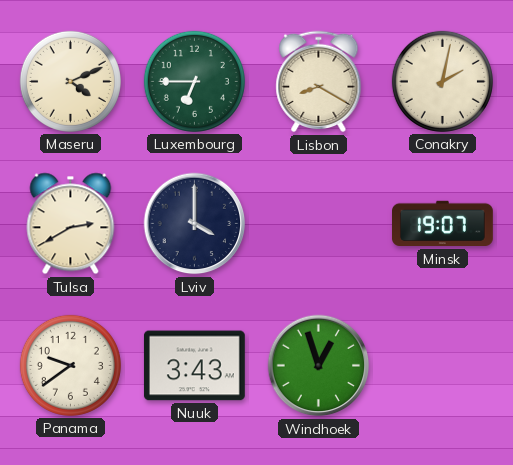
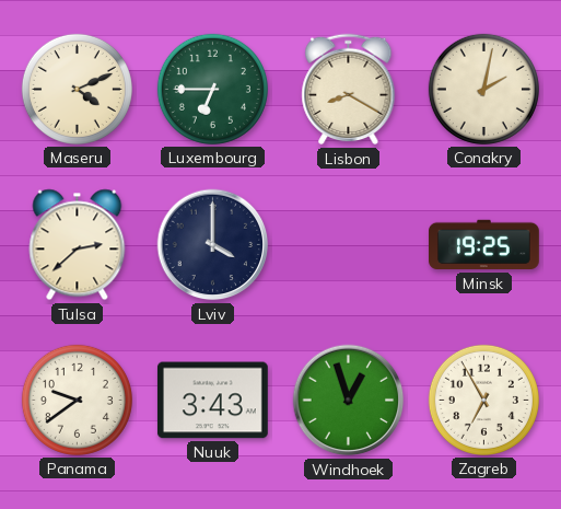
Tulsa: 2:40 -> 2:38 (78, 245)
Minsk: 19:07 -> 19:25 (484, 245)
Zagreb: none -> 6:55 (483, 400)
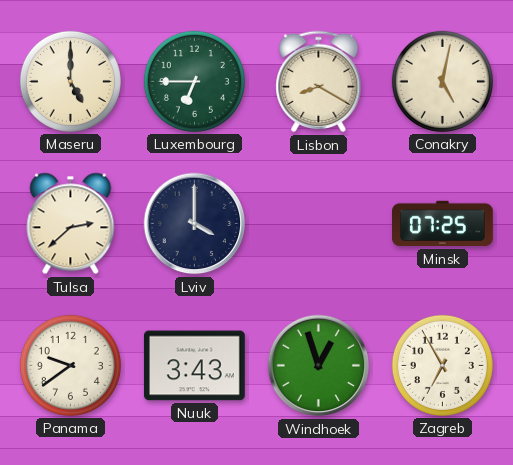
Maseru: 4:11 -> 5:00 (70, 81)
Conakry: 2:02 -> 5:02 (442, 81)
Minsk: 19:25 -> 07:25 (443, 224)
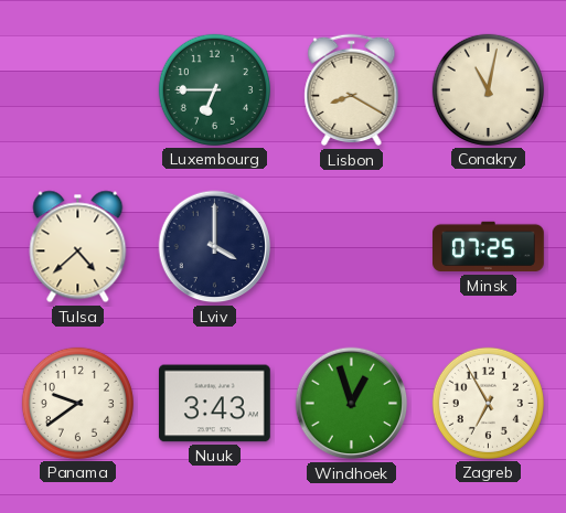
Maseru: 5:00 -> none (70, 81)
Conakry: 5:02 -> 11:02 (488, 89)
Tulsa: 2:38 -> 4:38 (78, 247)
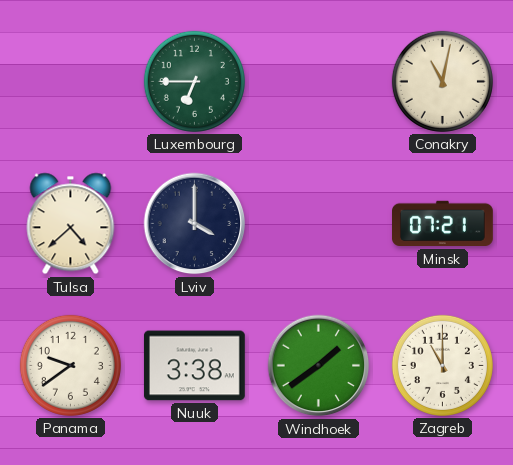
Lisbon: 8:20 -> none (352, 90)
Minsk: 07:25 -> 07:21 (443, 224)
Nuuk: 3:43 -> 3:38 (194, 366)
Windhoek: 12:57 -> 1:39 (319, 366)
Zagreb: 6:55 -> 11:00 (442, 365)
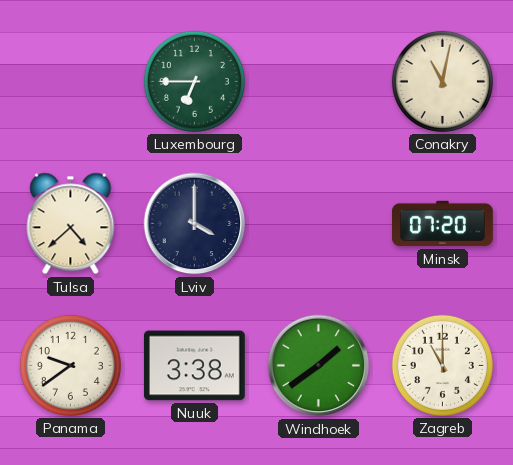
Minsk: 07:21 -> 07:20 (443, 224)
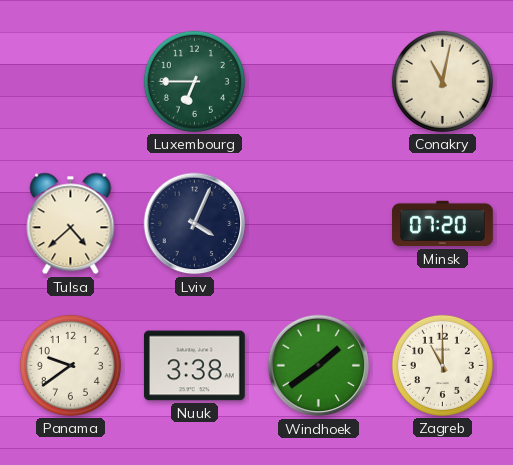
Lviv: 4:00 -> 4:04 (195, 224)
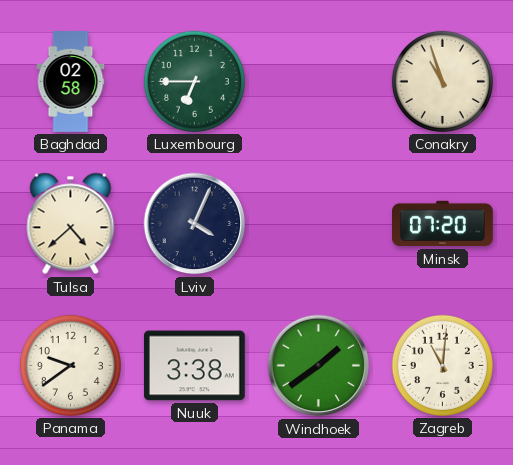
Baghdad: none -> 02:58 (71, 82)
Conakry: 11:02 -> 10:57 (442, 81)
Zagreb: 11:00 -> 11:01 (442, 365)
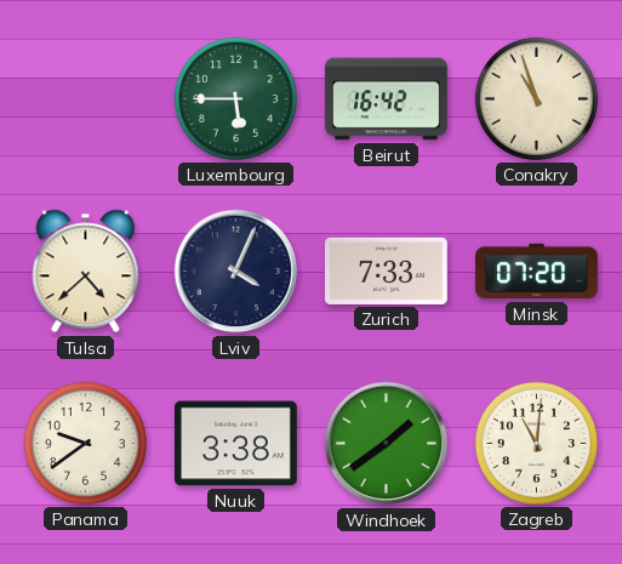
Baghdad: 02:58 -> none (71, 82)
Luxembourg: 6:45 -> 5:45 (235, 98)
Beirut: none -> 16:42 (386, 99)
Zurich: none -> 7:33 (386, 270)
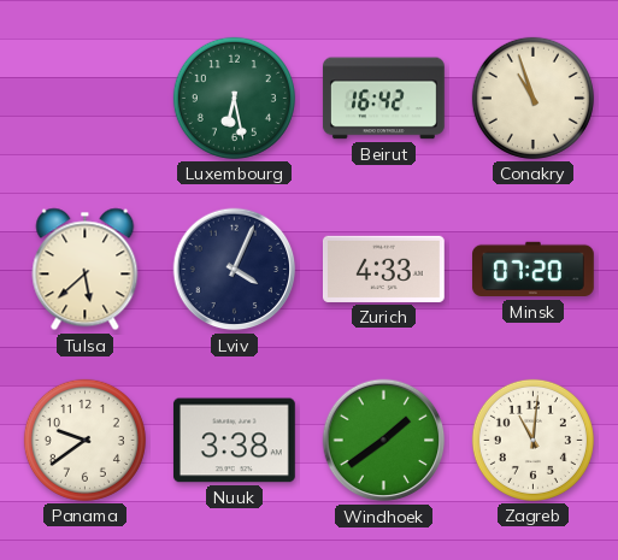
Luxembourg: 5:45 -> 6:28 (234, 98)
Tulsa: 4:38 -> 5:38 (86, 270)
Zurich: 7:33 -> 4:33 (383, 269)
